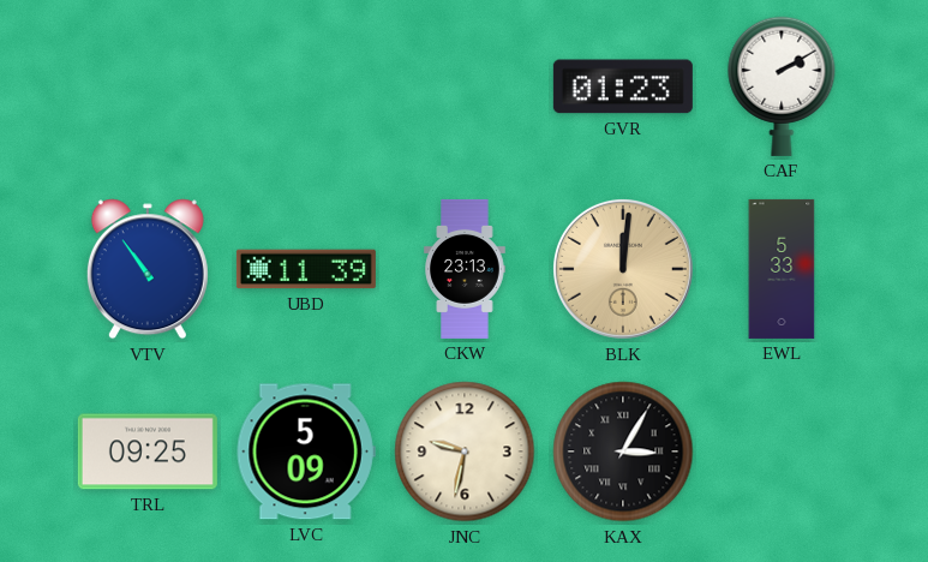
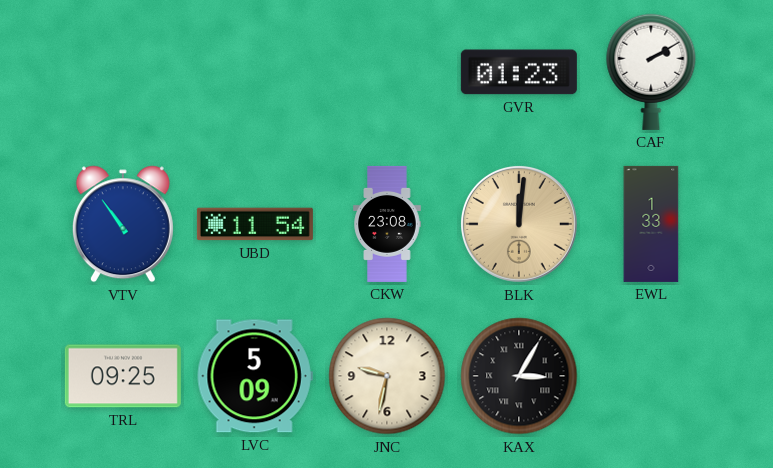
UBD: 11:39 -> 11:54 (255, 224)
CKW: 23:13 -> 23:08 (387, 224)
EWL: 5:33 -> 1:33 (651, 224)
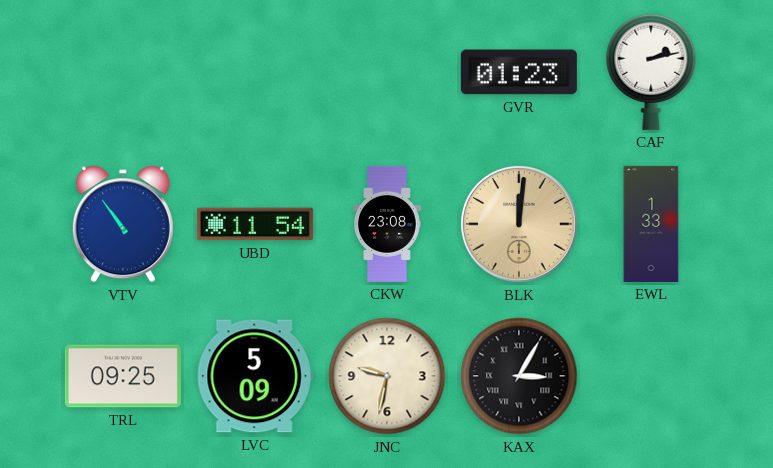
CAF: 2:10 -> 2:13 (651, 72)
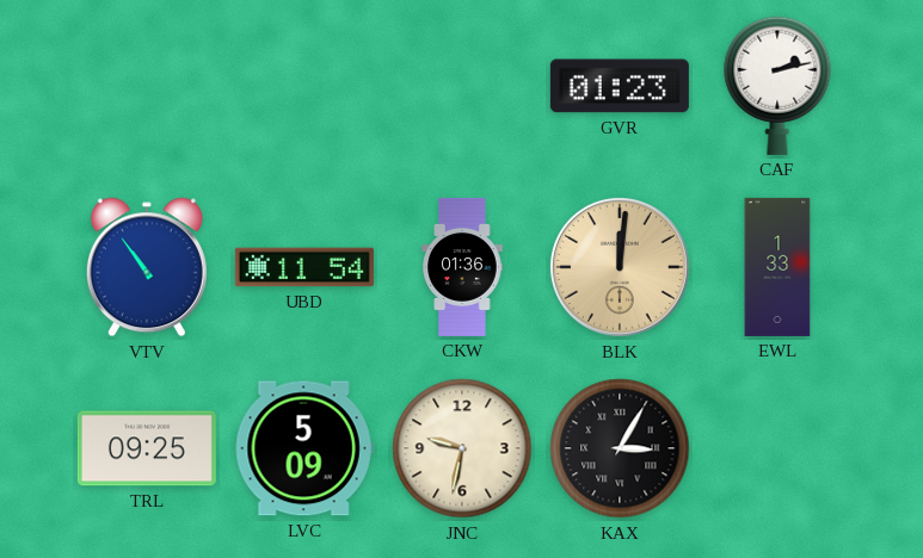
CKW: 23:08 -> 01:36 (462, 267)
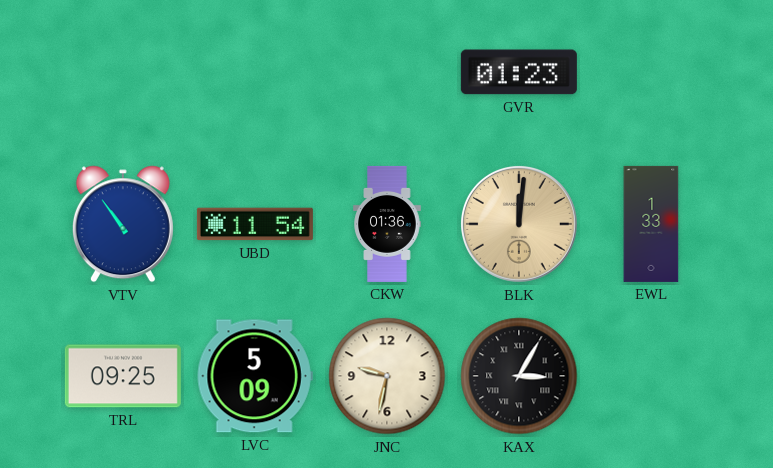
CAF: 2:13 -> none (777, 86)
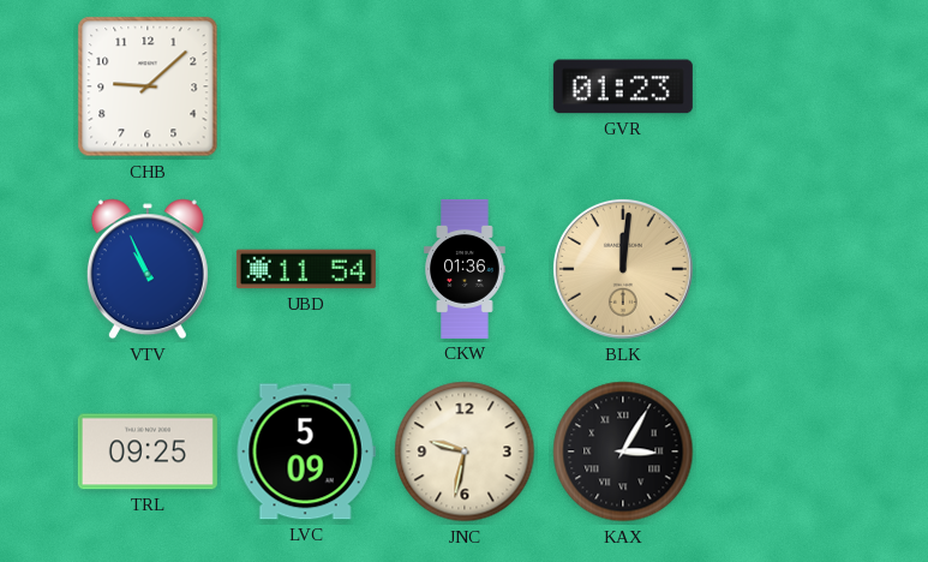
CHB: none -> 9:08 (148, 86)
VTV: 10:54 -> 10:56 (148, 269)
EWL: 1:33 -> none (651, 224)
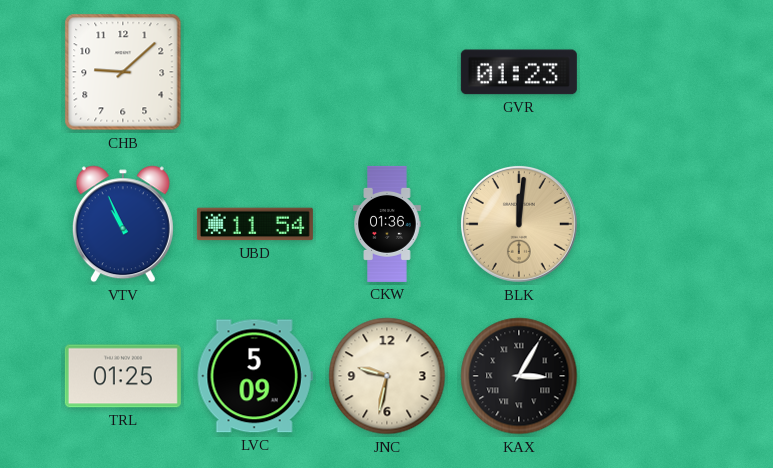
TRL: 09:25 -> 01:25 (123, 376)
